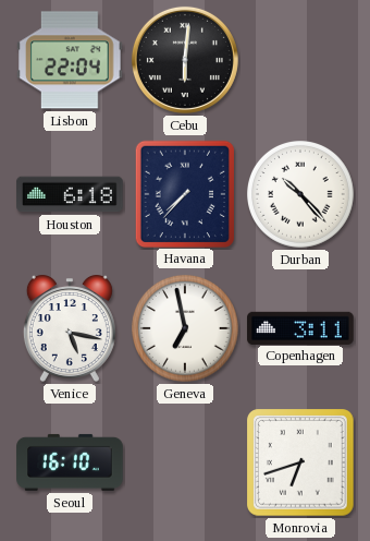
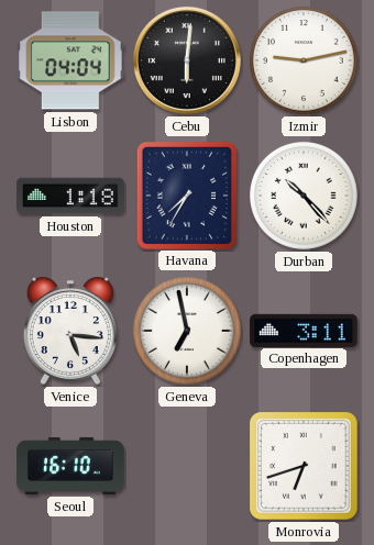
Lisbon: 22:04 -> 04:04 (71, 60)
Izmir: none -> 9:13 (305, 62)
Houston: 6:18 -> 1:18 (70, 196)
Havana: 7:37 -> 7:35 (186, 194)
Venice: 5:17 -> 5:16 (70, 331)
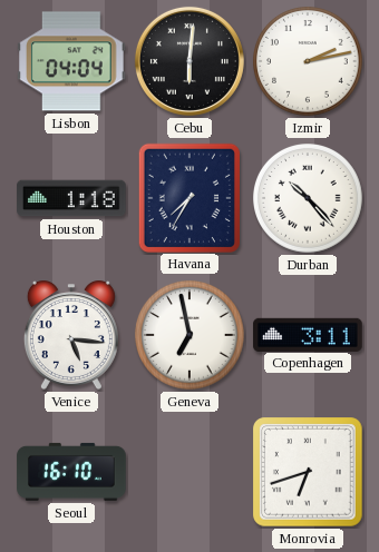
Izmir: 9:13 -> 2:13 (309, 62)
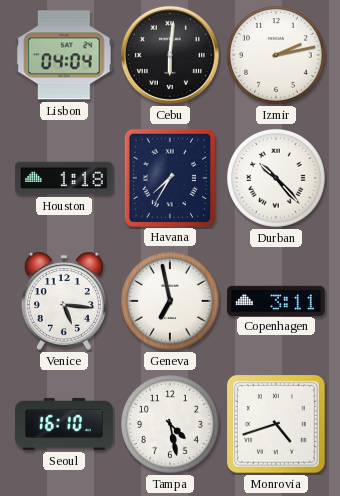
Tampa: none -> 4:28 (171, 425)
Monrovia: 6:42 -> 4:42 (276, 424)
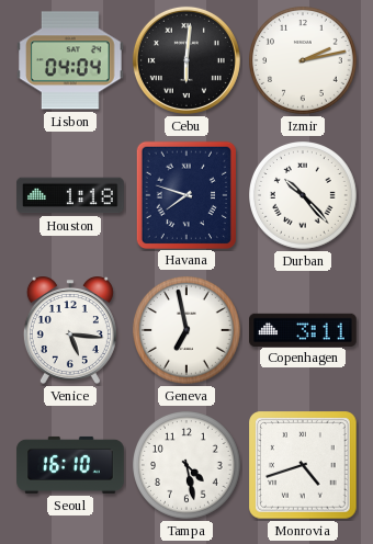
Havana: 7:35 -> 7:48 (185, 194)
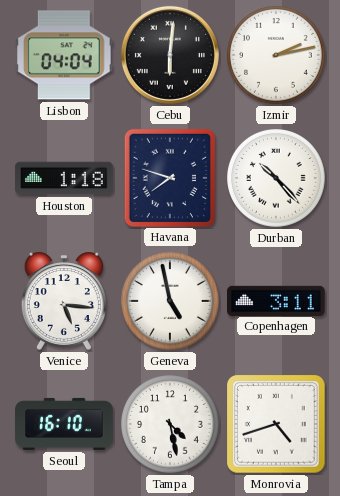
Geneva: 6:58 -> 4:58 (171, 302)
